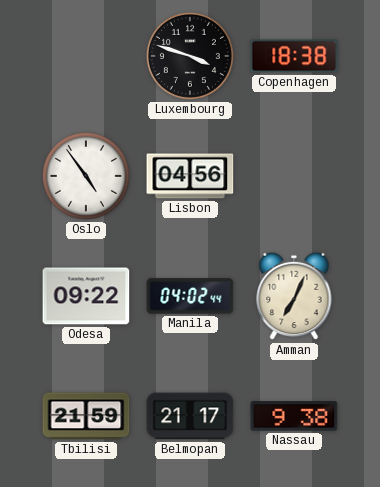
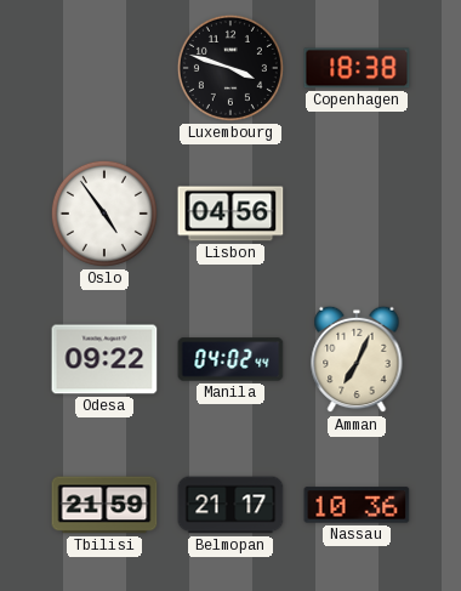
Nassau: 9:38 -> 10:36 (357, 505)
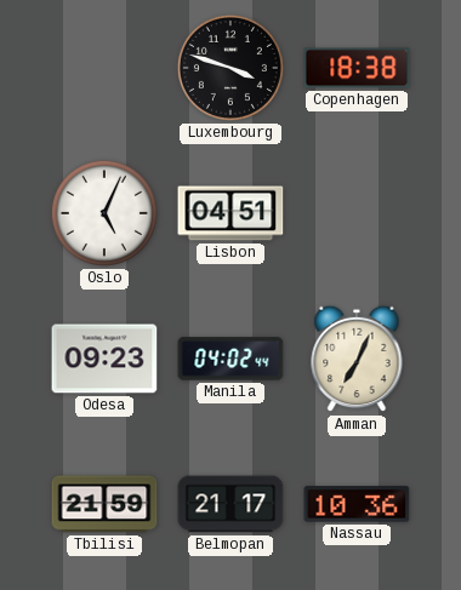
Oslo: 4:54 -> 5:04 (104, 213)
Lisbon: 04:56 -> 04:51 (231, 213)
Odesa: 09:22 -> 09:23 (104, 359)
